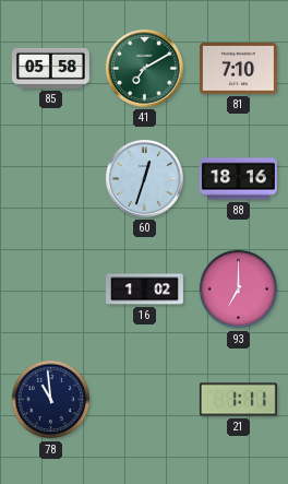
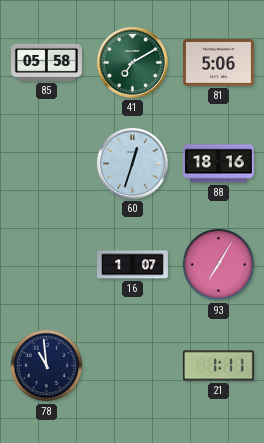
81: 7:10 -> 5:06 (218, 63)
16: 1:02 -> 1:07 (133, 265)
93: 7:00 -> 7:05 (219, 265)
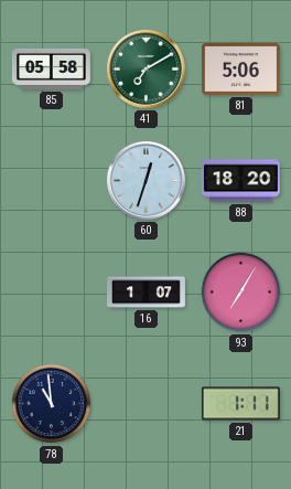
88: 18:16 -> 18:20 (241, 181)
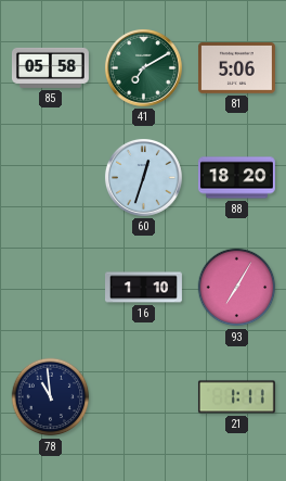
16: 1:07 -> 1:10 (144, 288)
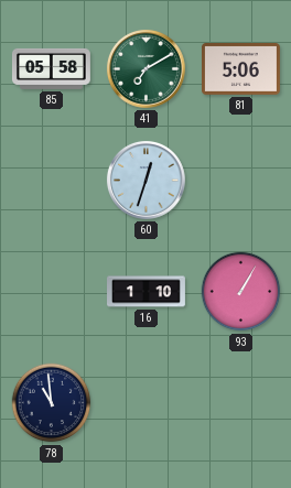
88: 18:20 -> none (237, 178)
93: 7:05 -> 1:05 (241, 292)
21: 1:11 -> none (236, 397)
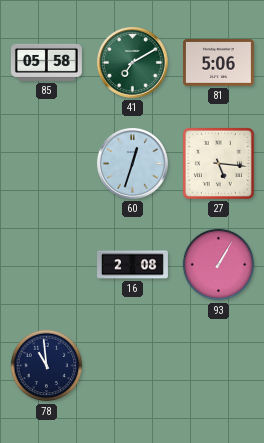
27: none -> 5:16 (218, 163)
16: 1:10 -> 2:08 (133, 265)
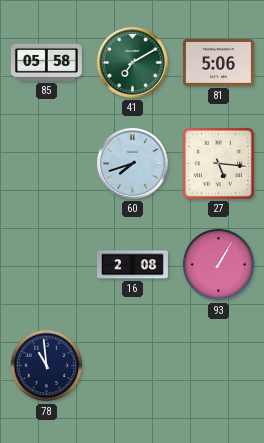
60: 12:33 -> 7:42 (132, 163)
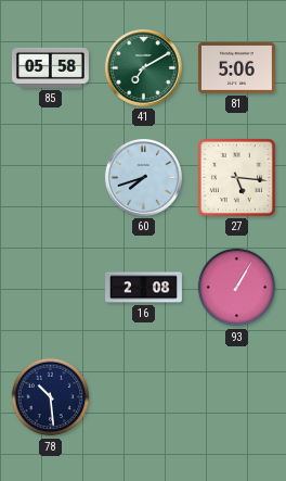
78: 10:59 -> 10:29 (51, 397)
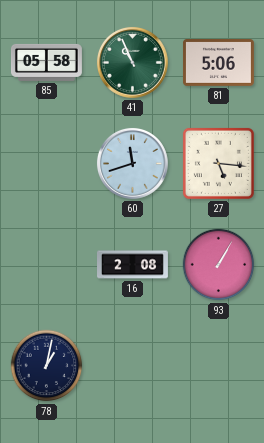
41: 7:10 -> 10:56 (132, 62)
60: 7:42 -> 11:42 (132, 163)
78: 10:29 -> 1:02 (47, 366)
